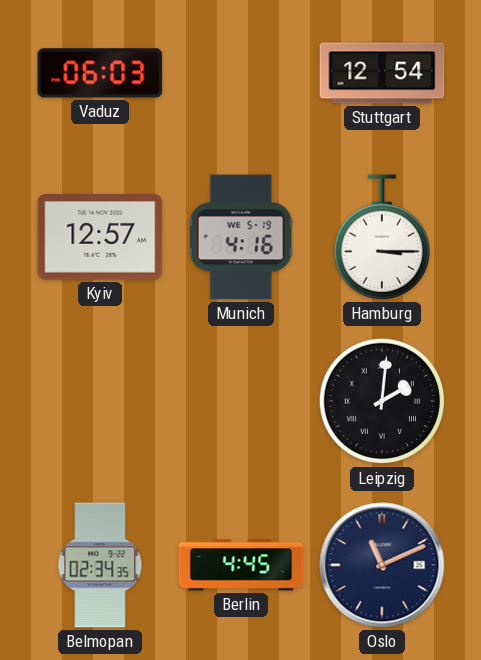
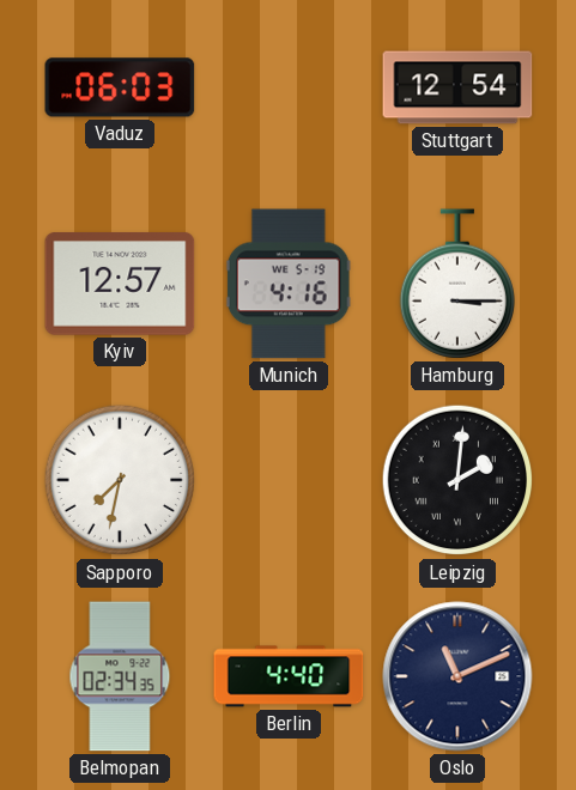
Sapporo: none -> 7:32 (120, 480)
Berlin: 4:45 -> 4:40 (289, 676)
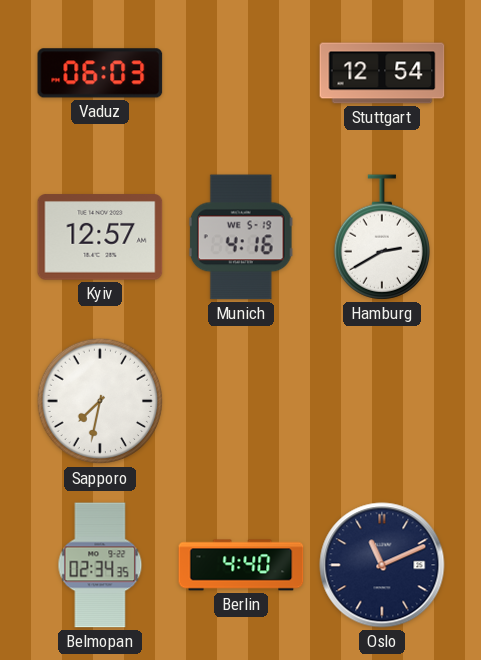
Hamburg: 3:15 -> 2:40 (381, 237)
Leipzig: 2:01 -> none (457, 480)
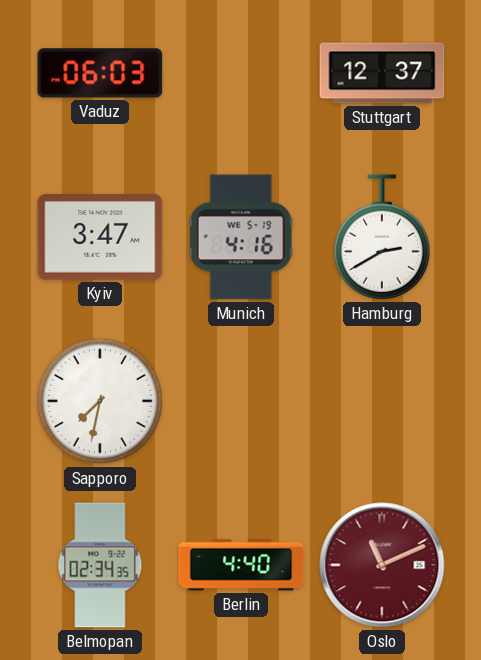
Stuttgart: 12:54 -> 12:37 (382, 73)
Kyiv: 12:57 -> 3:47 (100, 237)
Oslo dial: navy -> burgundy (382, 565)
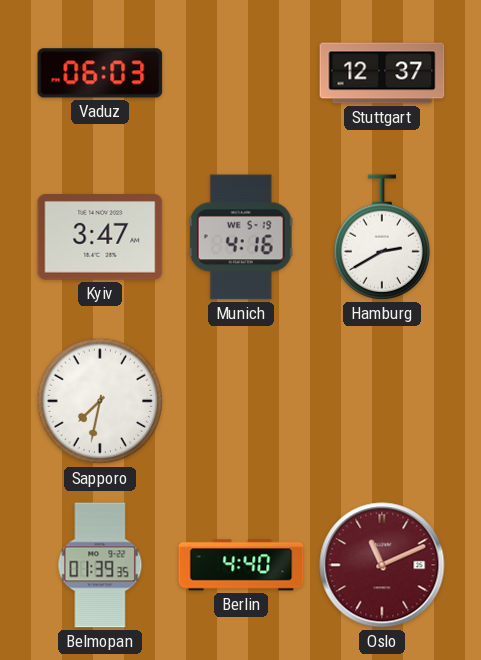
Belmopan: 02:34 -> 01:39 (100, 565)
